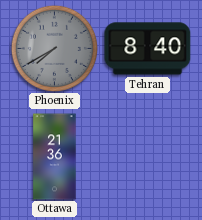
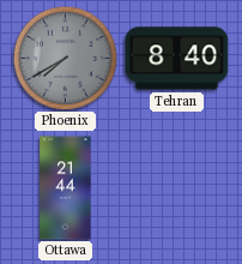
Ottawa: 21:36 -> 21:44 (66, 188)
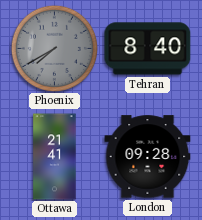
Ottawa: 21:44 -> 21:41 (55, 157)
London: none -> 09:28 (148, 157)
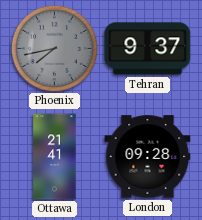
Phoenix: 7:40 -> 7:43 (54, 48)
Tehran: 8:40 -> 9:37 (148, 49)
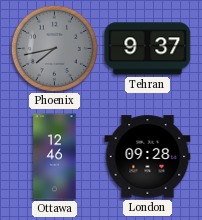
Ottawa: 21:41 -> 12:46 (55, 157)
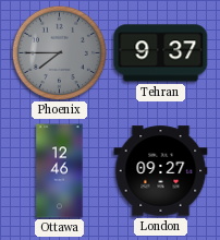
Phoenix: 7:43 -> 7:45 (59, 52)
London: 09:28 -> 09:27 (161, 171)
